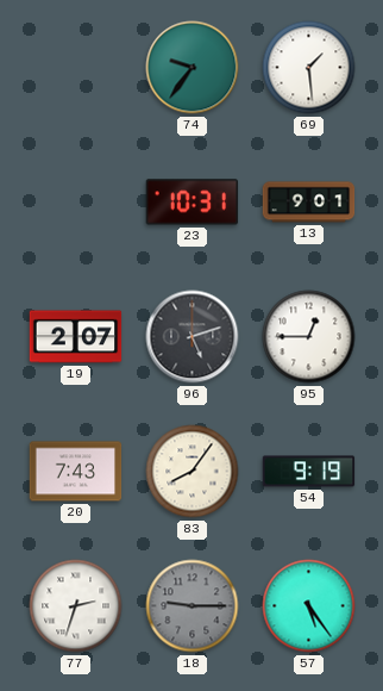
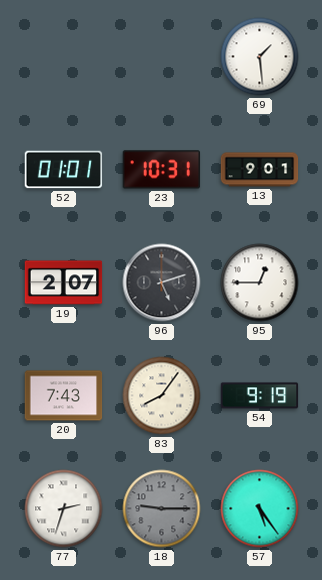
74: 9:36 -> none (193, 68)
52: none -> 01:01 (64, 170)
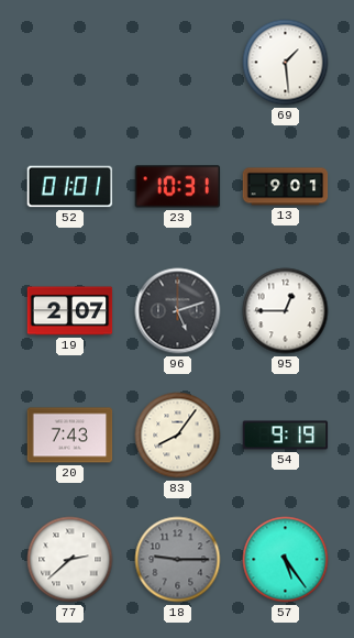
77: 2:33 -> 2:38 (70, 560)
